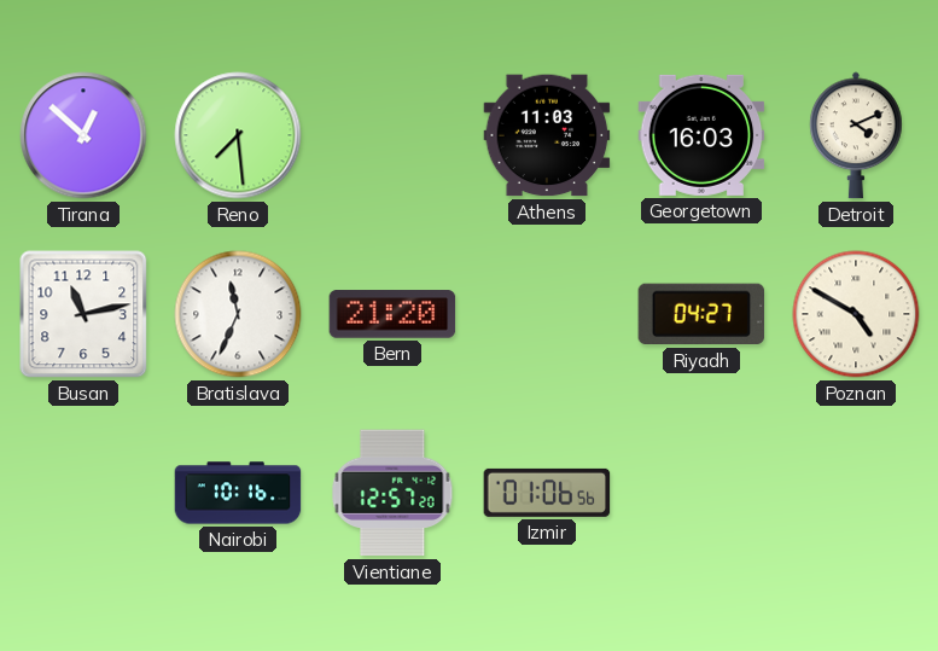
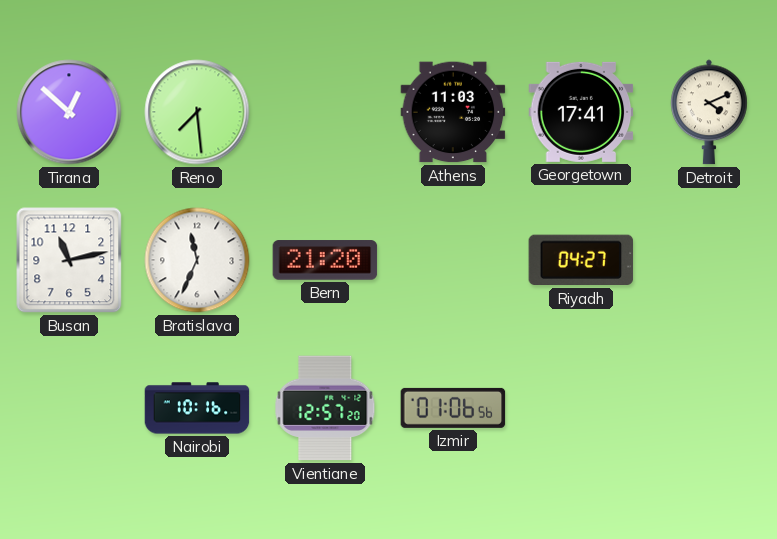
Georgetown: 16:03 -> 17:41 (581, 112)
Poznan: 4:50 -> none (856, 314)
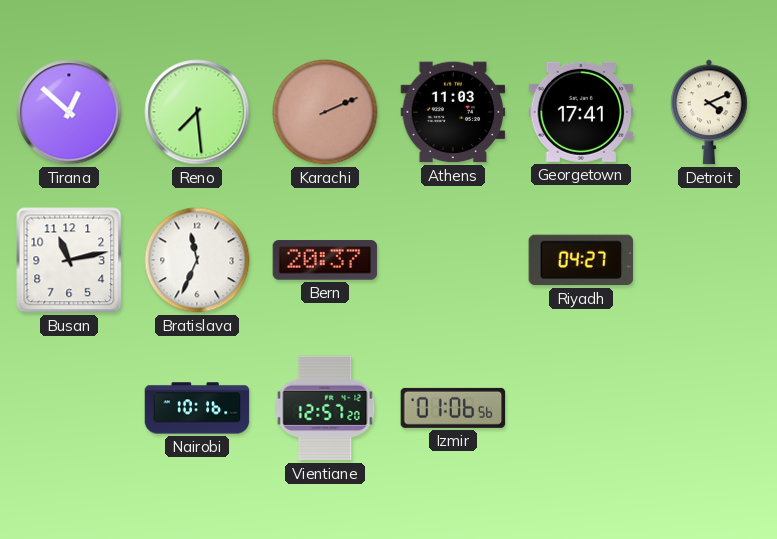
Karachi: none -> 2:11 (325, 112)
Bern: 21:20 -> 20:37 (325, 260)
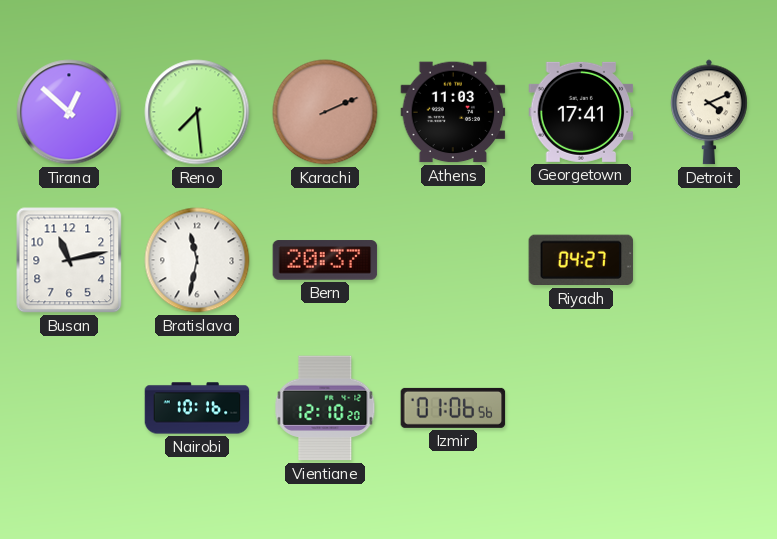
Bratislava: 11:34 -> 11:32 (197, 260)
Vientiane: 12:57 -> 12:10 (325, 408)
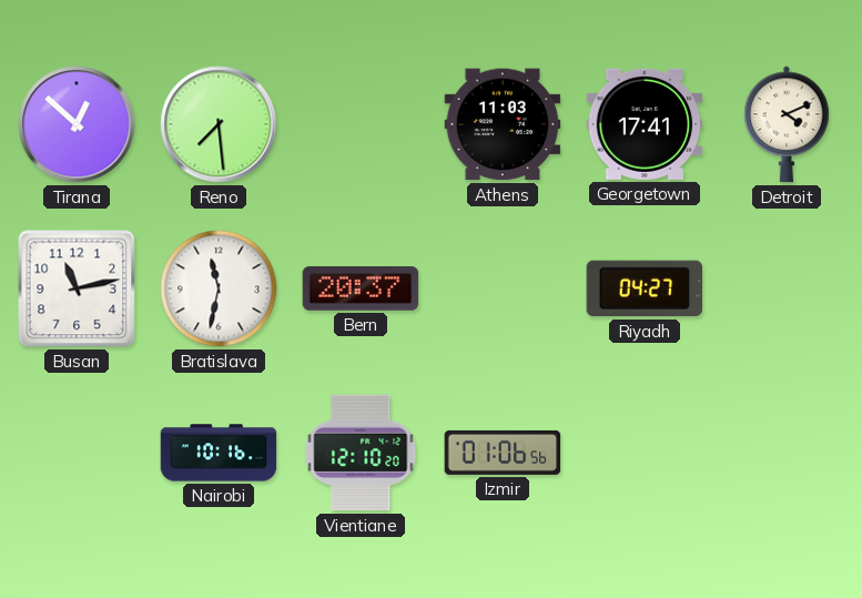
Karachi: 2:11 -> none (325, 112)
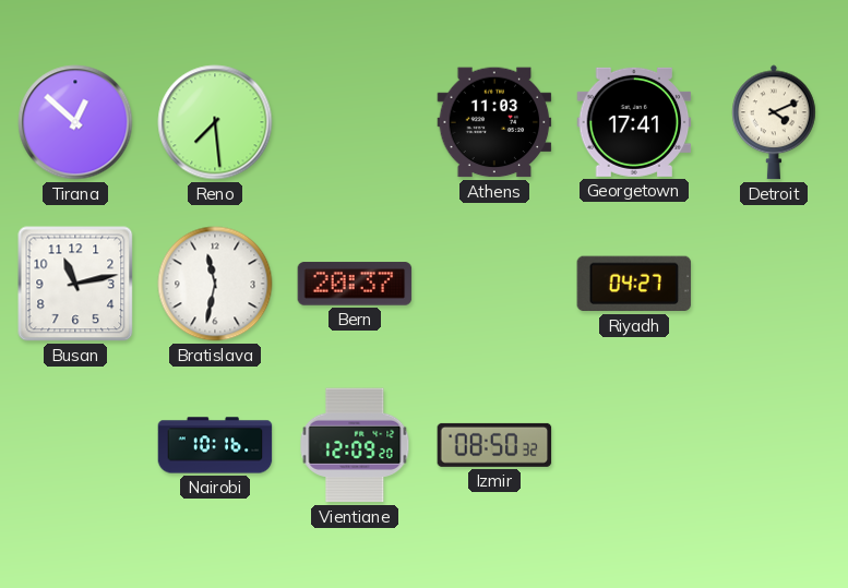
Vientiane: 12:10 -> 12:09 (355, 445)
Izmir: 01:06 -> 08:50 (494, 445)
